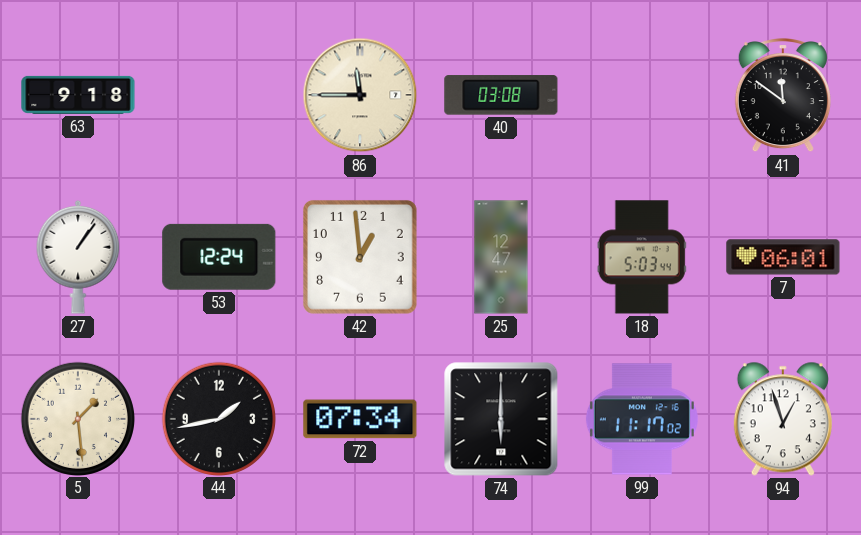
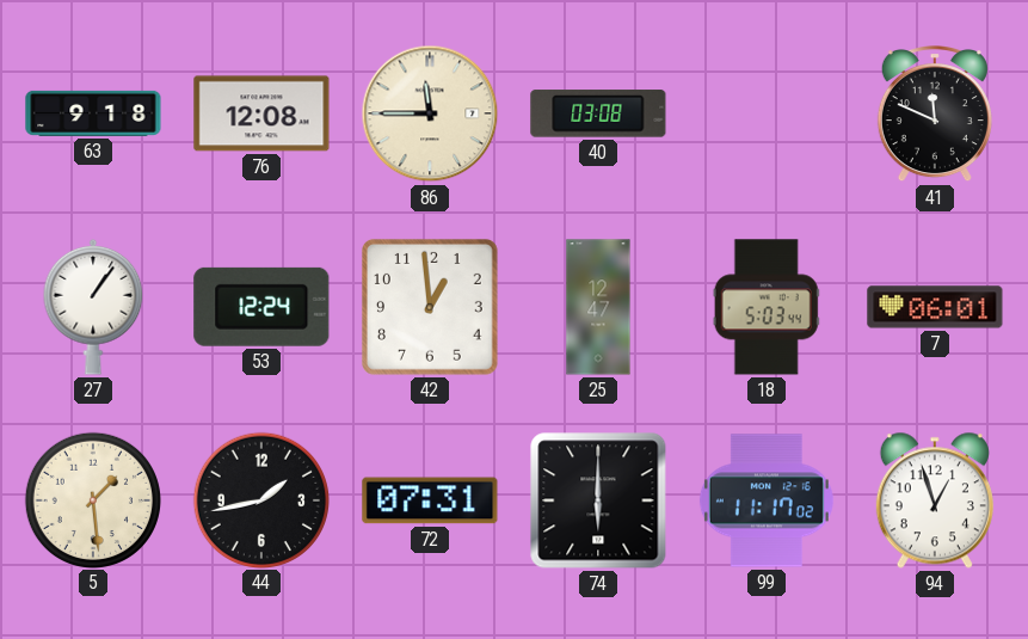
76: none -> 12:08 (261, 113)
41: 11:51 -> 11:49 (935, 115)
72: 07:34 -> 07:31 (430, 500)
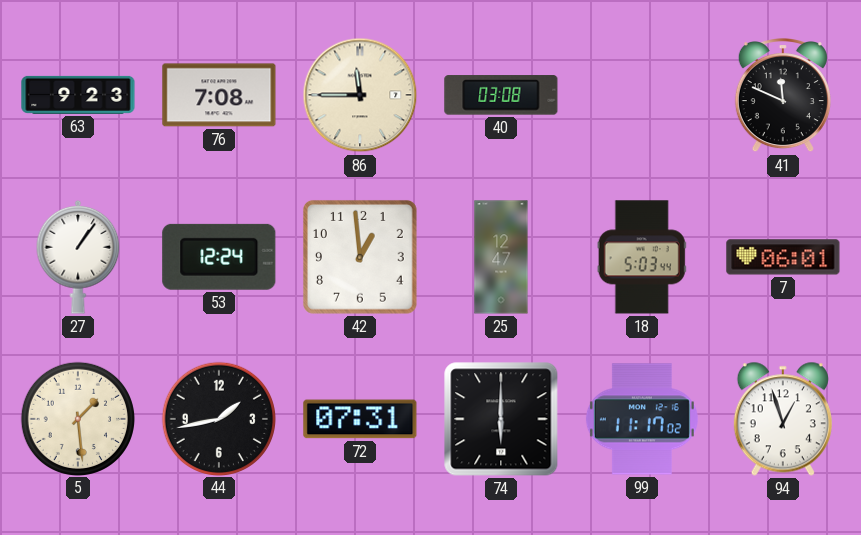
63: 9:18 -> 9:23 (78, 95)
76: 12:08 -> 7:08 (219, 95)
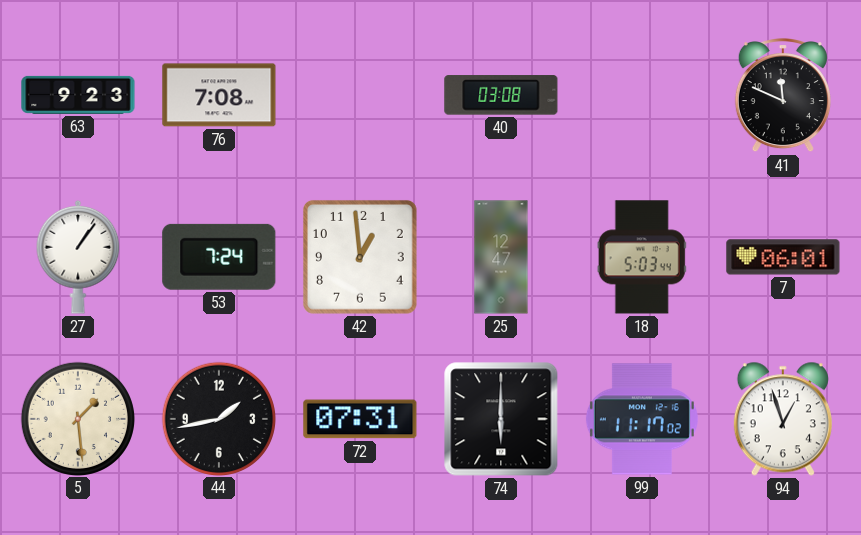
86: 11:45 -> none (360, 95)
53: 12:24 -> 7:24 (219, 257)
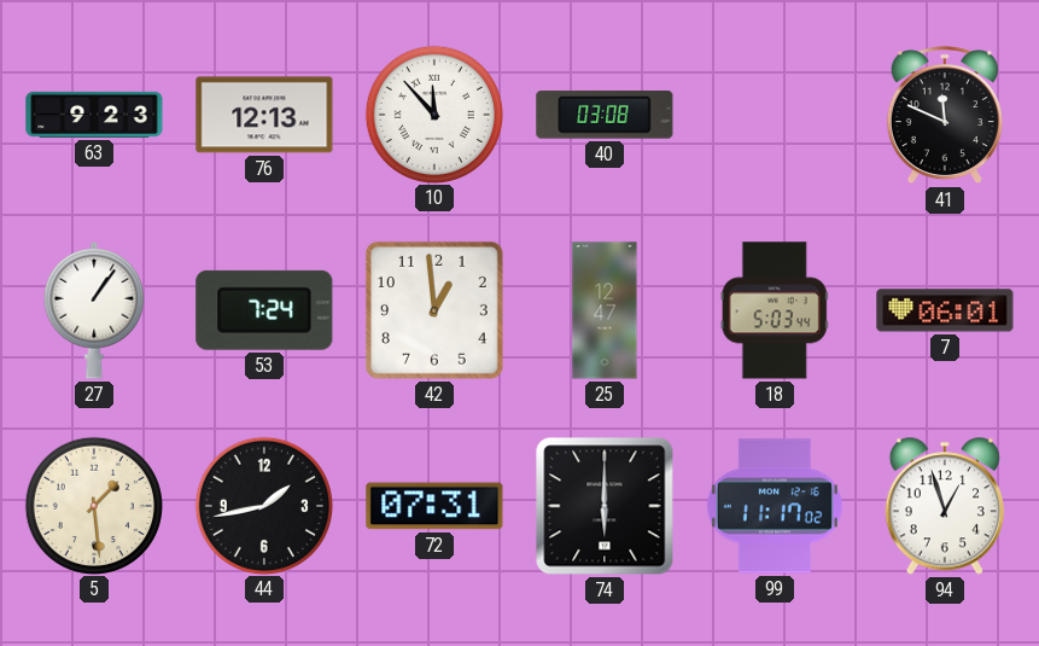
76: 7:08 -> 12:13 (264, 115)
10: none -> 11:53 (433, 114)
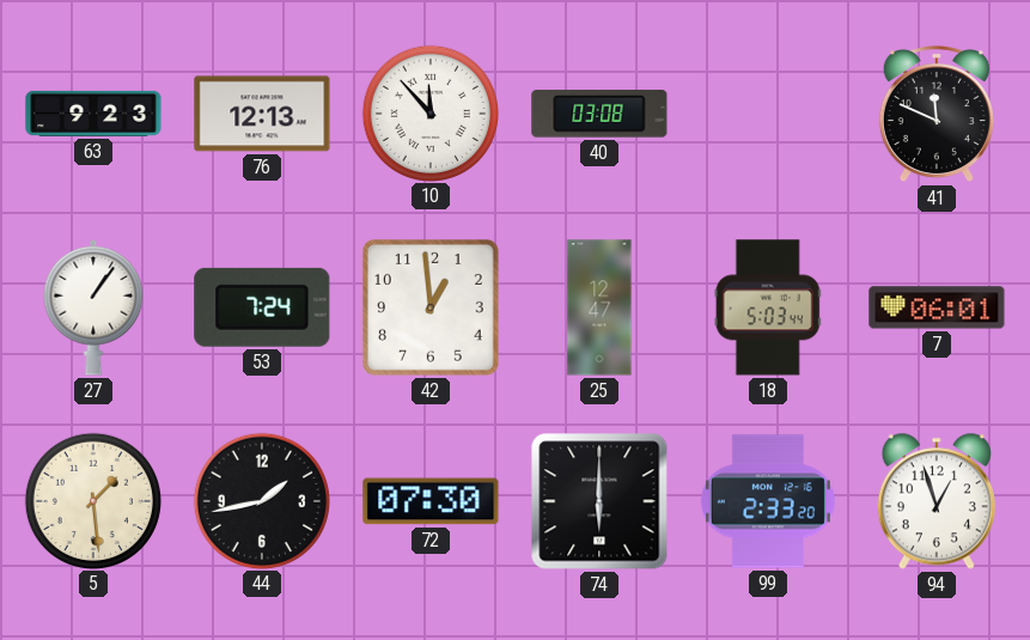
72: 07:31 -> 07:30 (431, 501)
99: 11:17 -> 2:33 (768, 501)
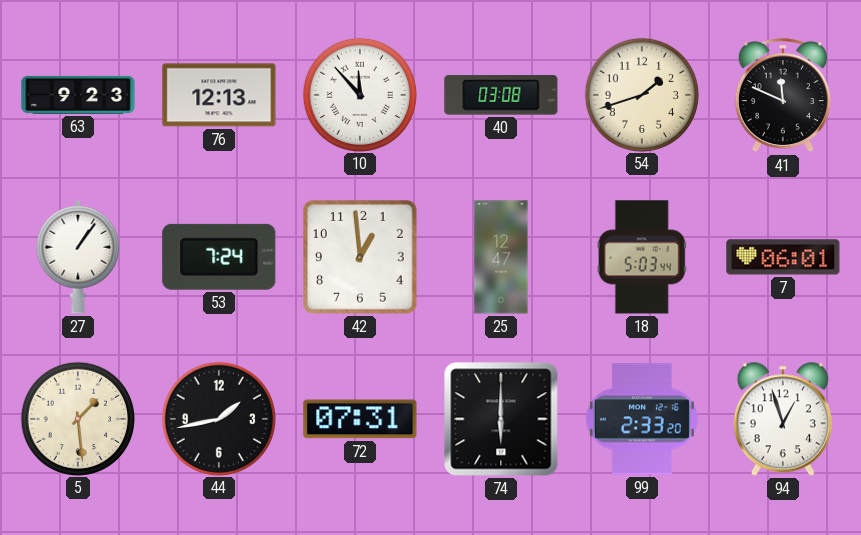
54: none -> 1:42 (641, 94)
72: 07:30 -> 07:31 (360, 419)
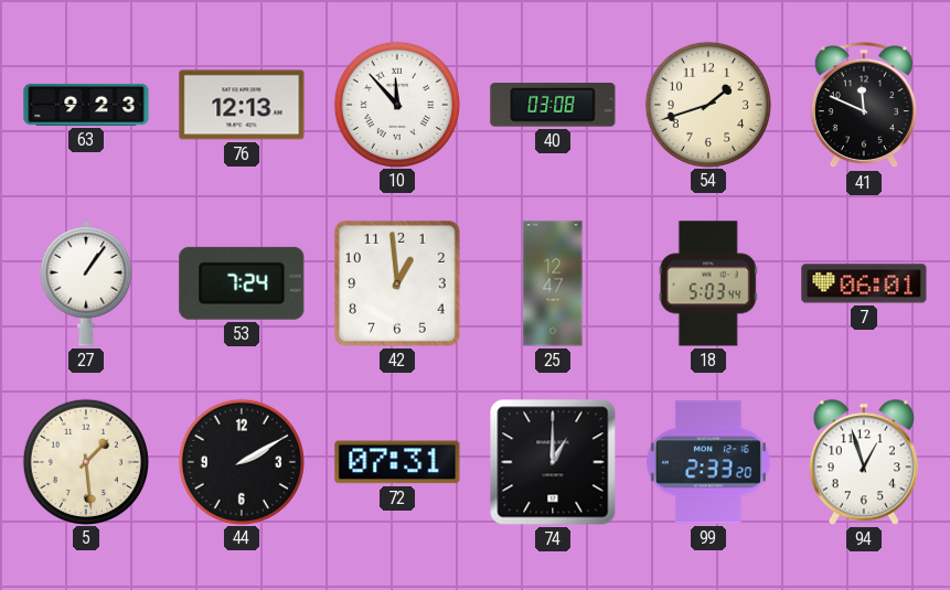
44: 1:43 -> 2:10 (241, 461)
74: 6:00 -> 1:00 (553, 462)
